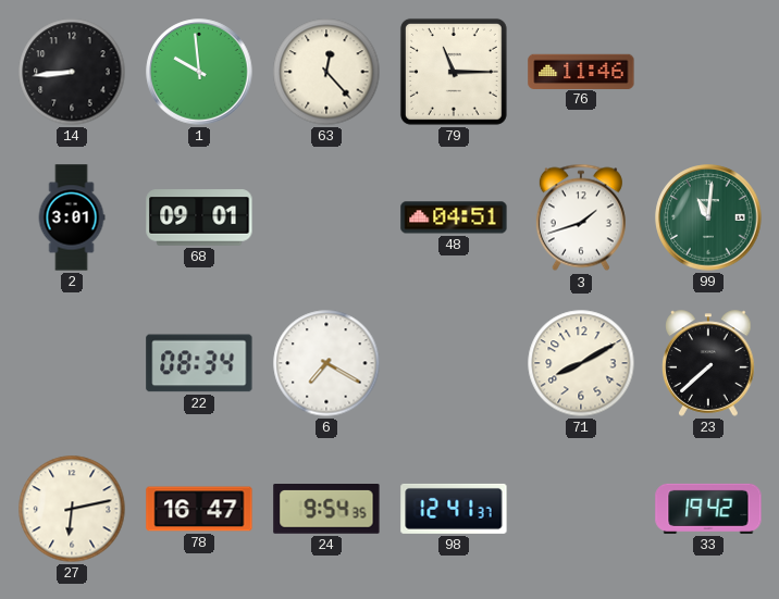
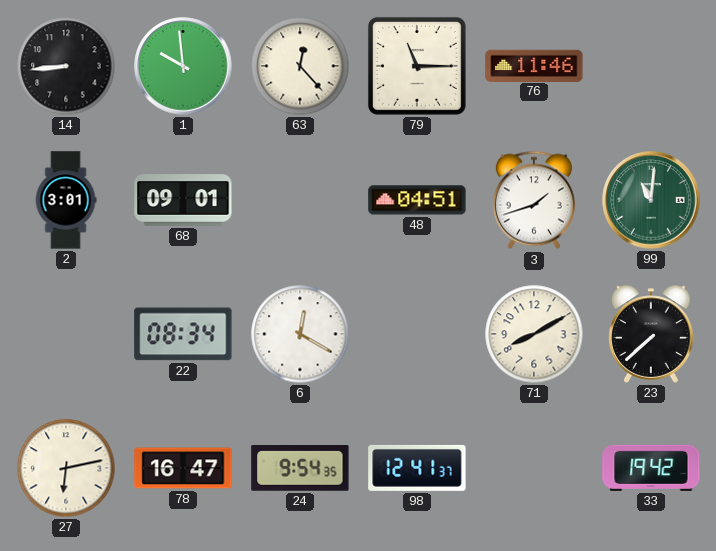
6: 7:20 -> 12:20 (300, 334)
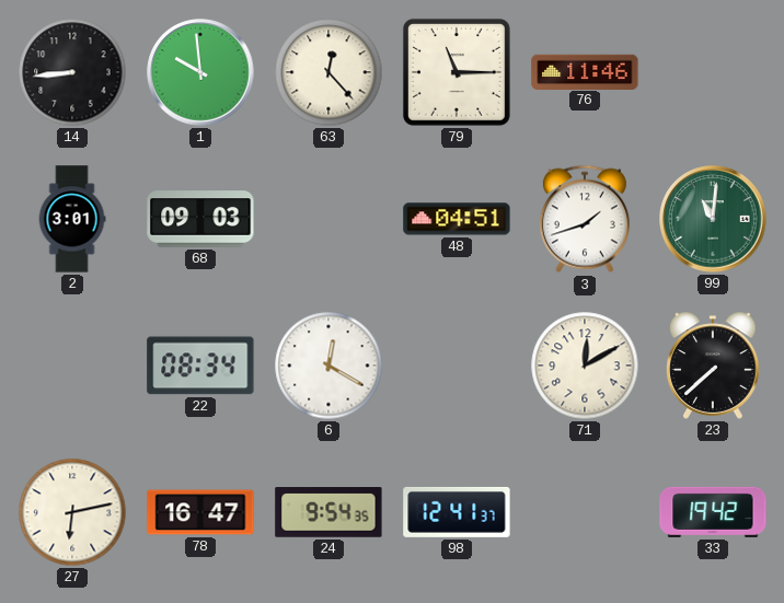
68: 09:01 -> 09:03 (200, 219)
71: 8:10 -> 12:10 (585, 366)
